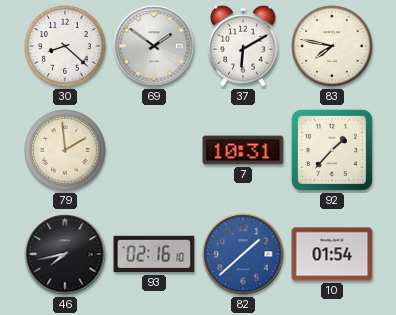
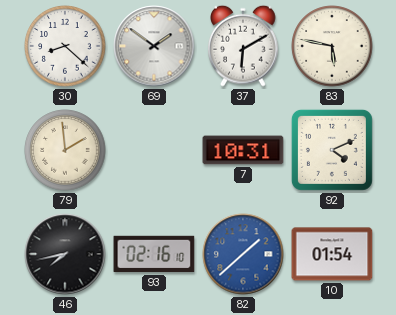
83: 7:47 -> 5:47 (332, 46)
92: 1:37 -> 4:11 (332, 150)
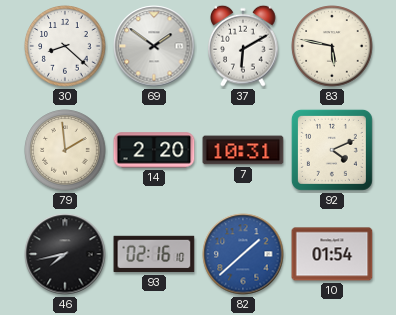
14: none -> 2:20 (154, 150)
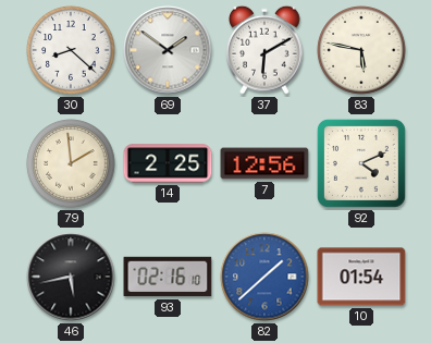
14: 2:20 -> 2:25 (168, 163)
7: 10:31 -> 12:56 (264, 163)
46: 7:43 -> 5:43 (71, 277)
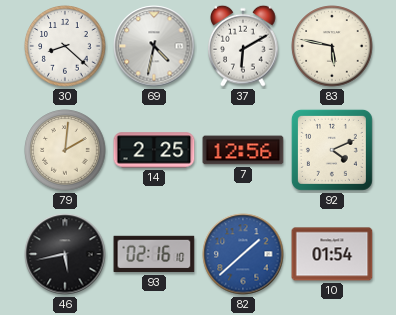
69: 1:51 -> 4:32 (154, 46)
79: 1:59 -> 2:01 (65, 150)
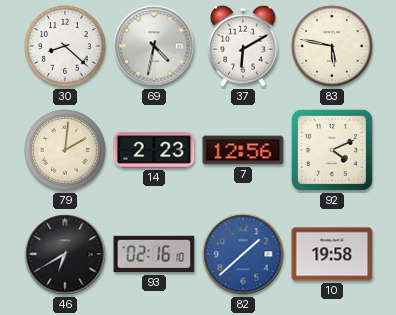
14: 2:25 -> 2:23 (154, 150)
46: 5:43 -> 6:40 (65, 254)
10: 01:54 -> 19:58 (332, 254)
